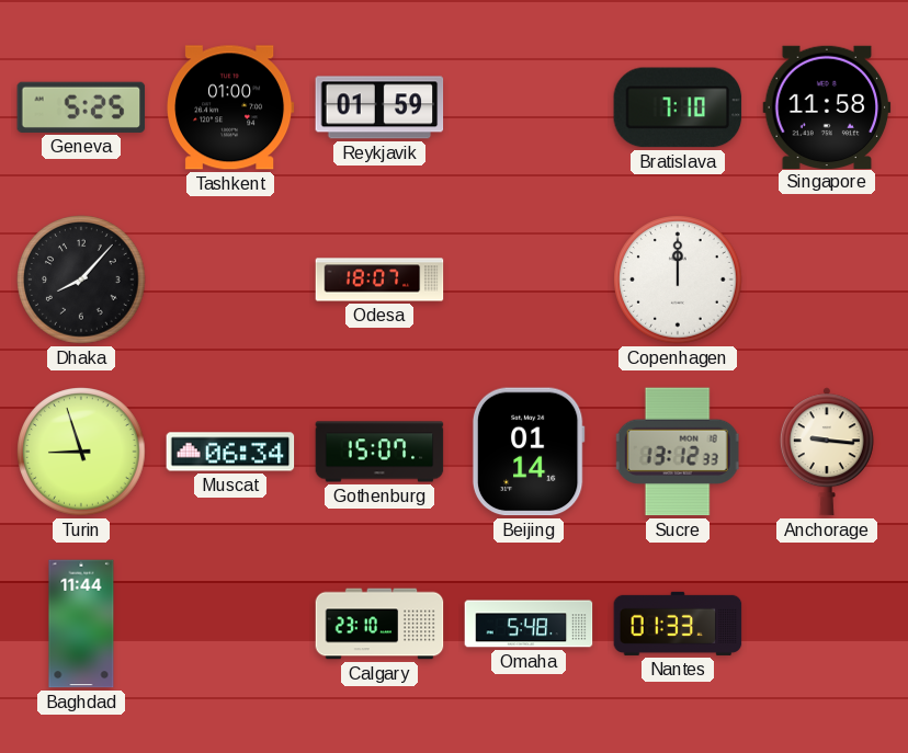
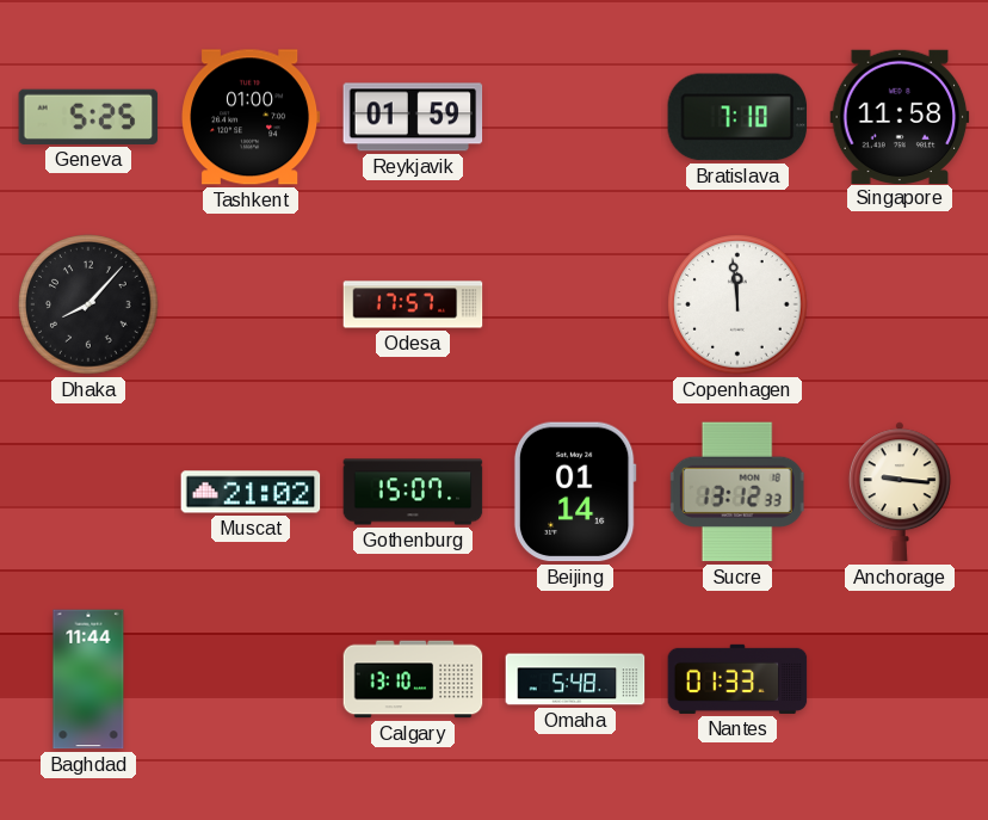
Odesa: 18:07 -> 17:57 (413, 304)
Copenhagen: 12:00 -> 11:59 (737, 304)
Turin: 8:57 -> none (81, 452)
Muscat: 06:34 -> 21:02 (251, 492)
Calgary: 23:10 -> 13:10 (413, 679)
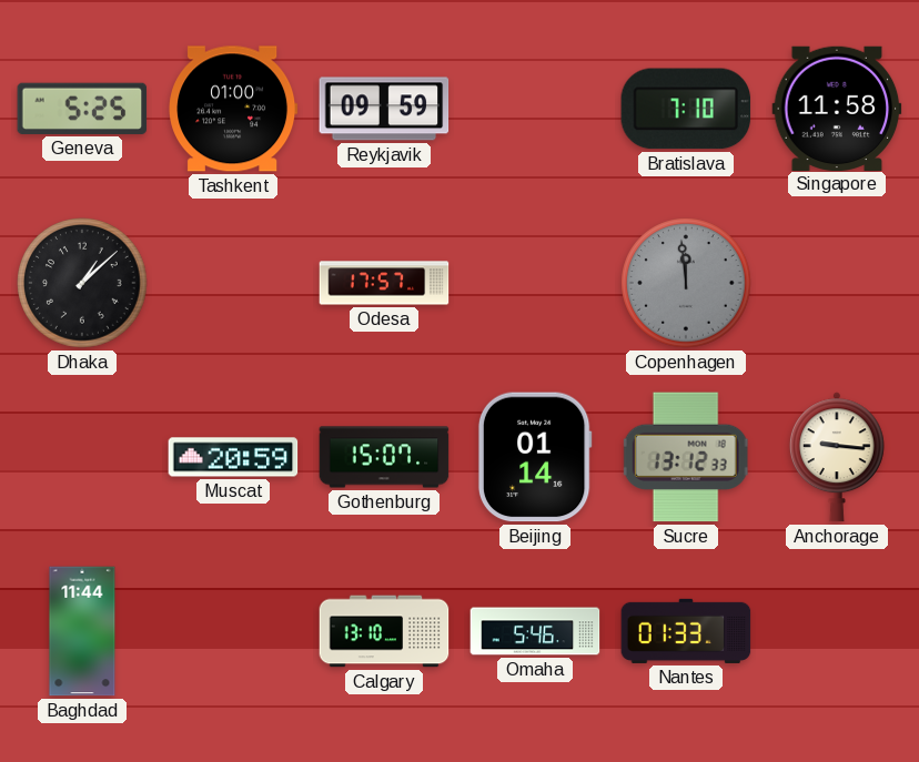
Reykjavik: 01:59 -> 09:59 (384, 109)
Dhaka: 8:07 -> 1:08 (82, 283)
Copenhagen dial: white -> grey (686, 283)
Muscat: 21:02 -> 20:59 (233, 457)
Omaha: 5:48 -> 5:46 (535, 631)
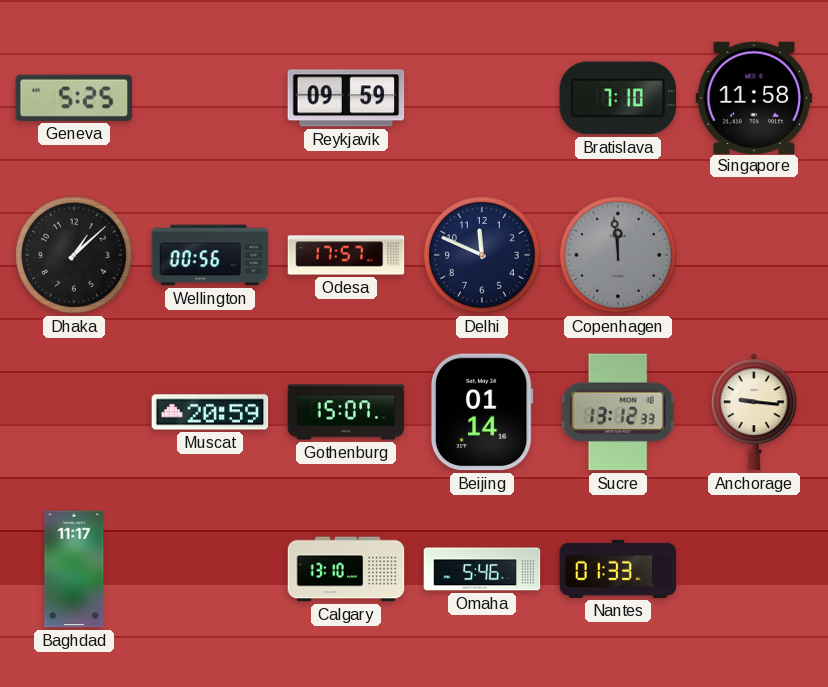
Tashkent: 01:00 -> none (233, 109)
Wellington: none -> 00:56 (210, 255)
Delhi: none -> 11:49 (482, 255)
Baghdad: 11:44 -> 11:17 (74, 569)
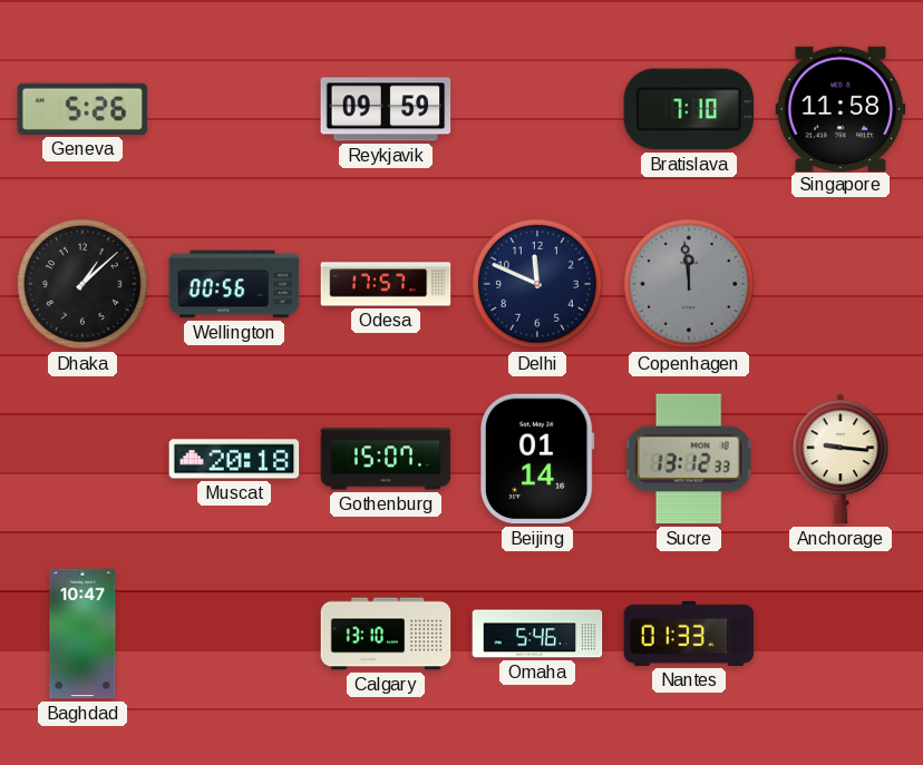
Geneva: 5:25 -> 5:26 (82, 109)
Muscat: 20:59 -> 20:18 (234, 459)
Baghdad: 11:17 -> 10:47 (82, 634)
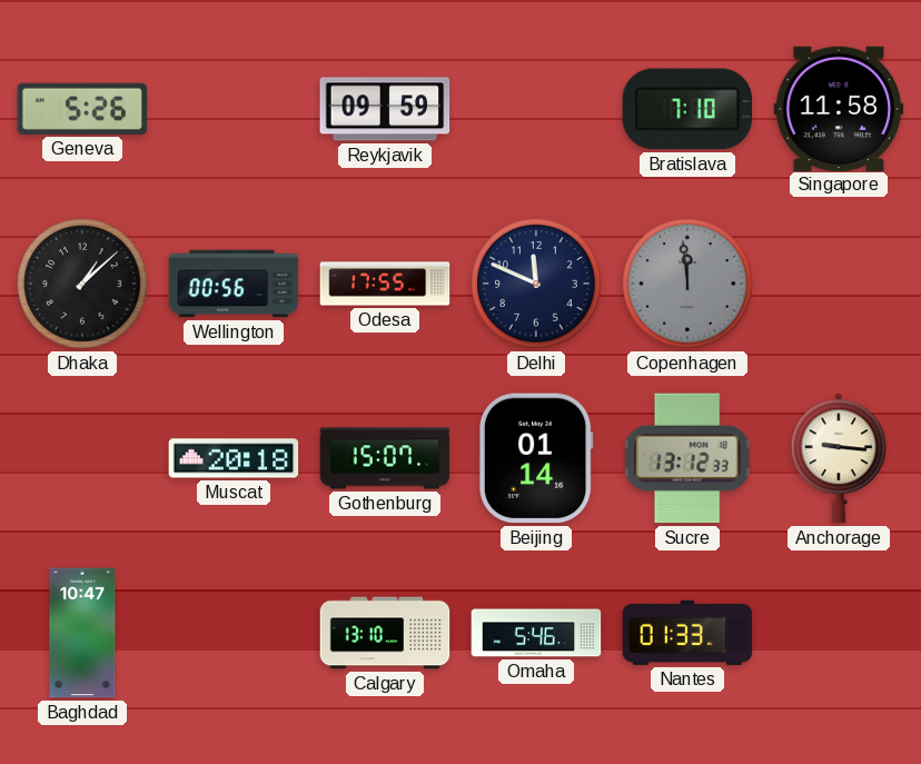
Odesa: 17:57 -> 17:55 (385, 284)
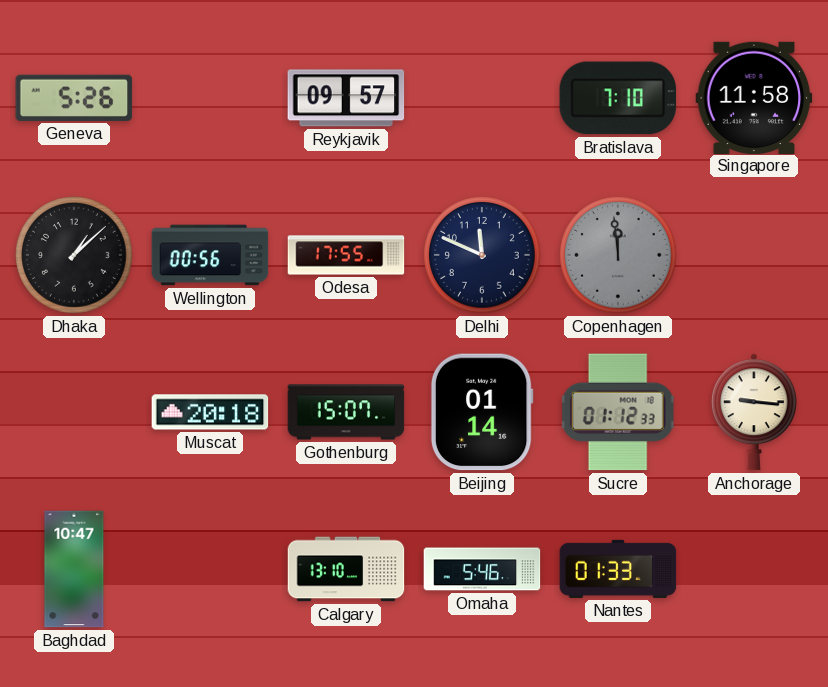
Reykjavik: 09:59 -> 09:57 (346, 98)
Sucre: 13:12 -> 01:12 (618, 412)
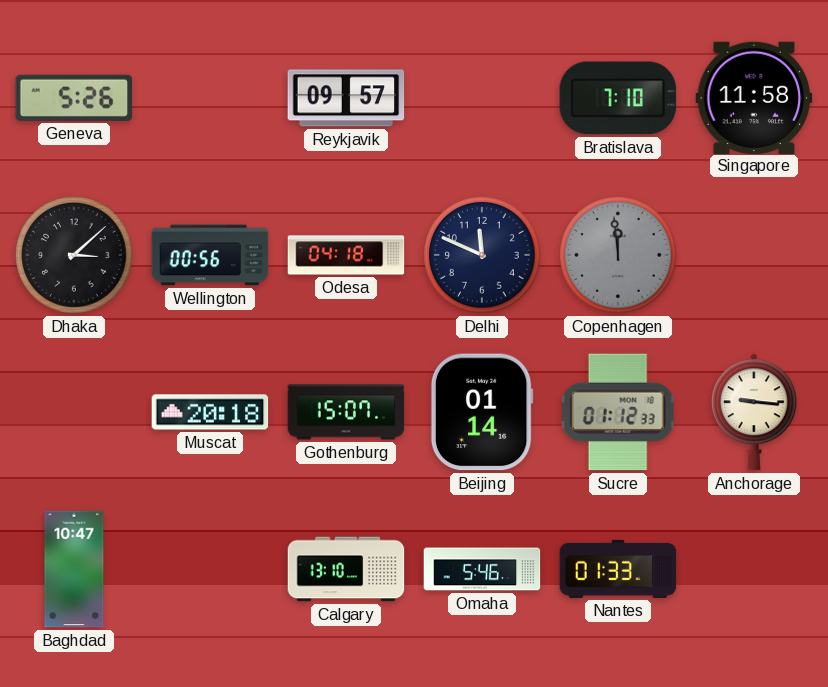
Dhaka: 1:08 -> 3:08 (74, 255)
Odesa: 17:55 -> 04:18 (346, 255)
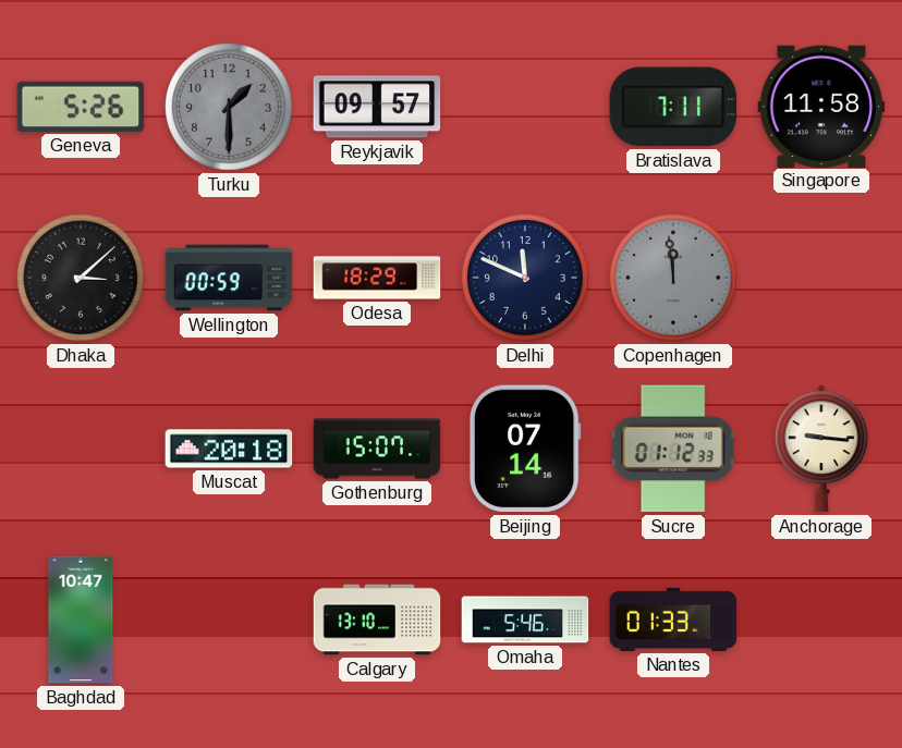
Turku: none -> 1:30 (229, 107)
Bratislava: 7:10 -> 7:11 (673, 107)
Wellington: 00:56 -> 00:59 (229, 278)
Odesa: 04:18 -> 18:29 (377, 278)
Beijing: 01:14 -> 07:14 (525, 449)
